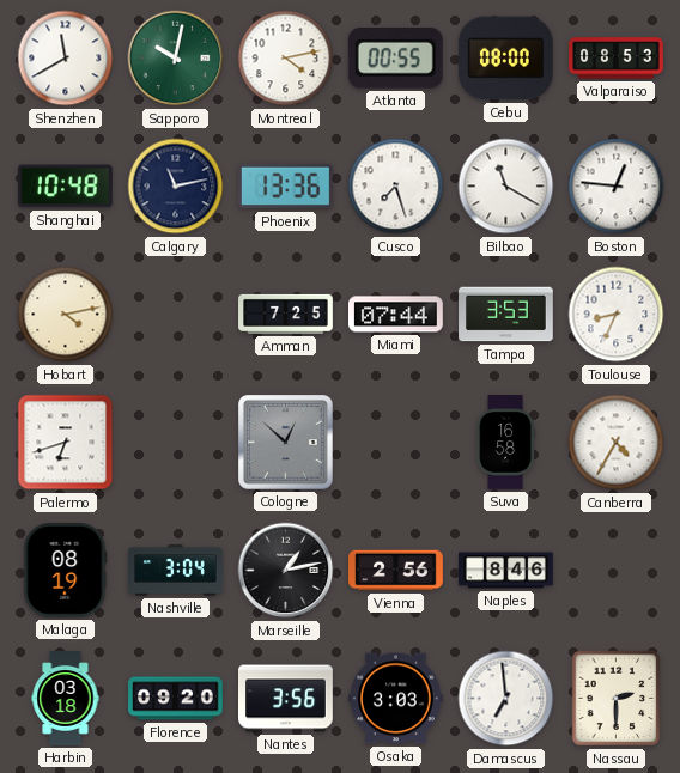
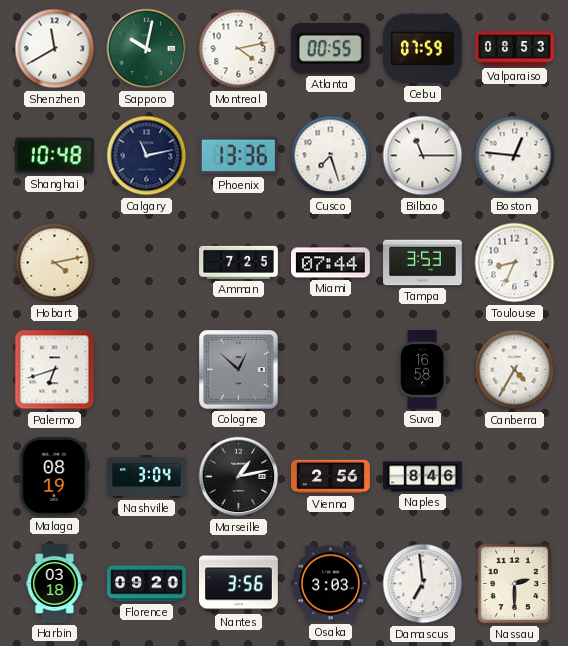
Cebu: 08:00 -> 07:59 (422, 49)
Bilbao: 11:20 -> 11:15 (423, 156)
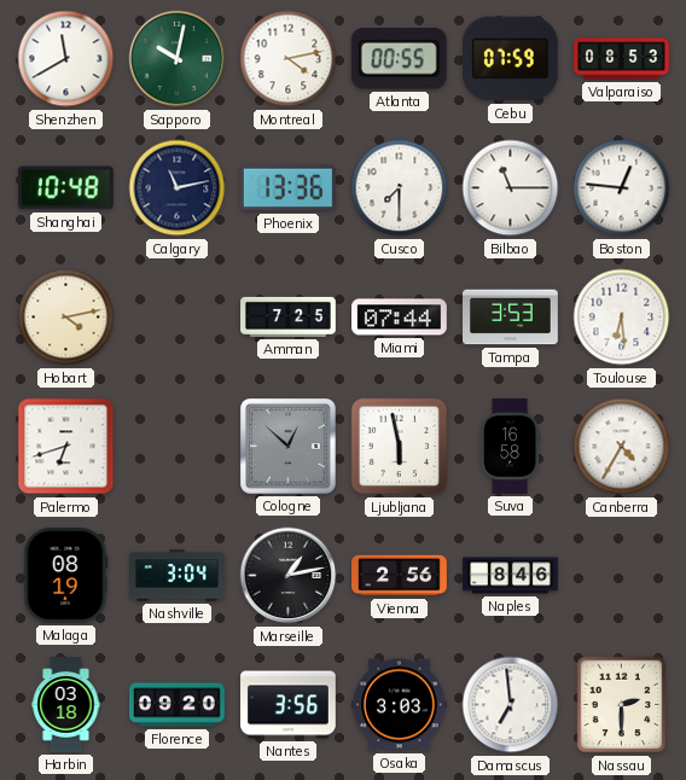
Cusco: 7:27 -> 7:30 (400, 188)
Toulouse: 8:34 -> 6:29 (622, 318)
Ljubljana: none -> 5:58 (400, 447)
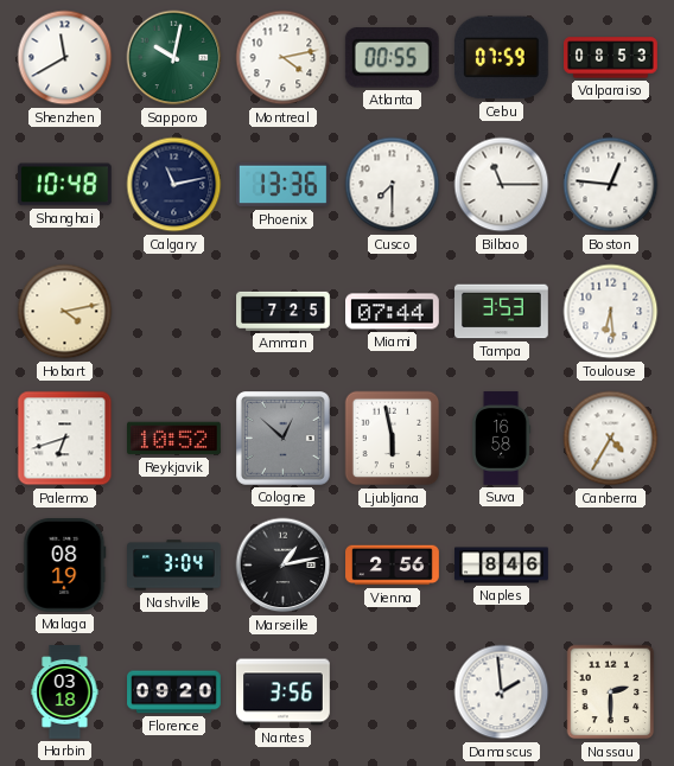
Reykjavik: none -> 10:52 (174, 439)
Osaka: 3:03 -> none (400, 705)
Damascus: 6:59 -> 1:59 (502, 692)
